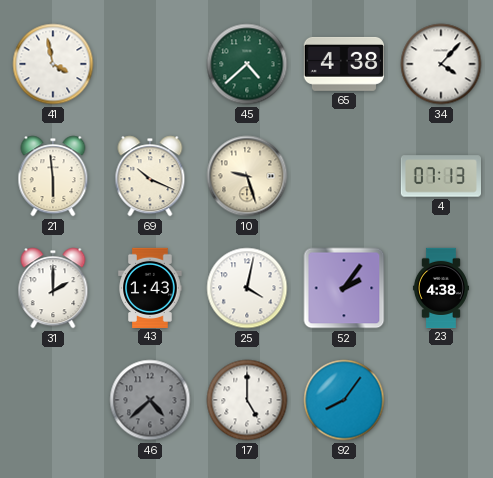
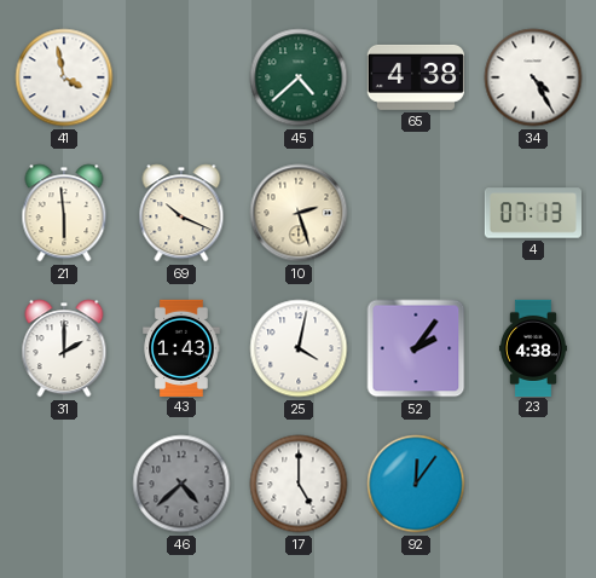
34: 4:07 -> 4:25 (533, 77)
10: 9:27 -> 2:27 (299, 213)
92: 8:06 -> 12:06 (416, 484)
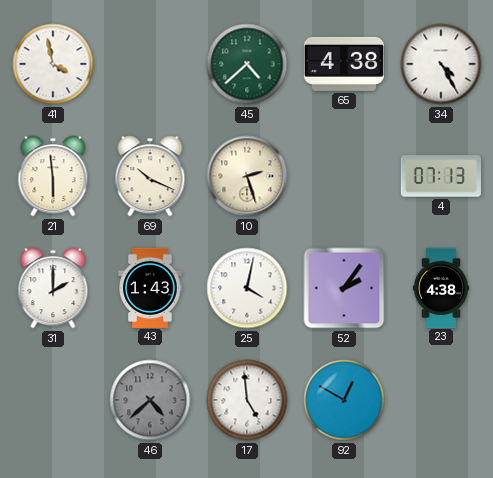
17: 5:00 -> 4:59 (247, 400)
92: 12:06 -> 12:50 (344, 400)
